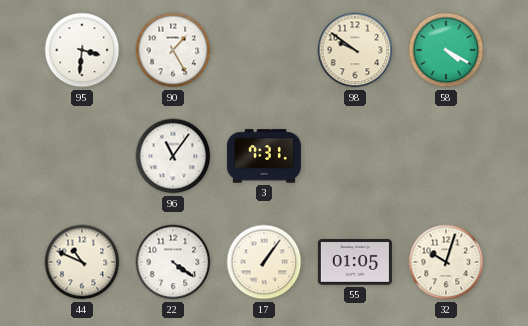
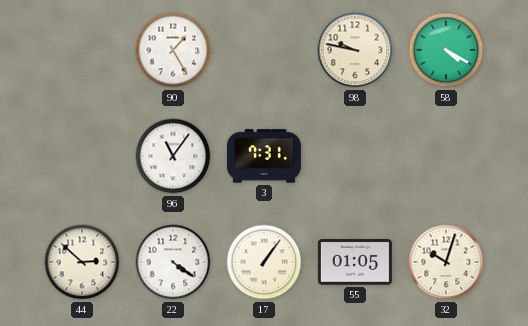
95: 3:31 -> none (82, 50)
98: 9:51 -> 9:47 (355, 50)
44: 10:49 -> 2:52 (82, 262)
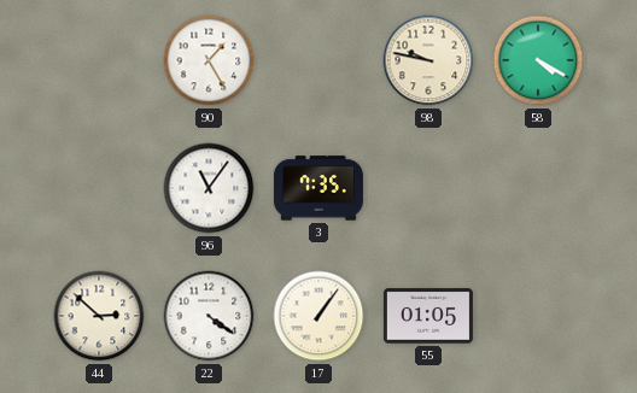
3: 7:31 -> 7:35 (318, 188)
32: 10:03 -> none (446, 262)
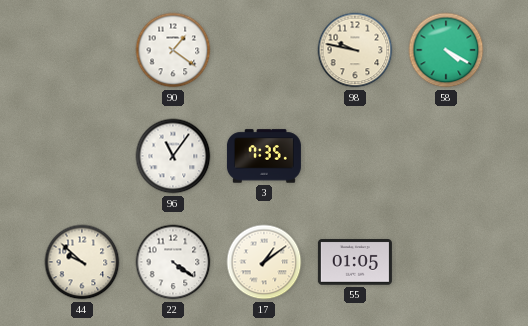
90: 1:25 -> 1:21 (173, 50)
44: 2:52 -> 9:52 (82, 262)
17: 1:06 -> 1:09 (264, 262)
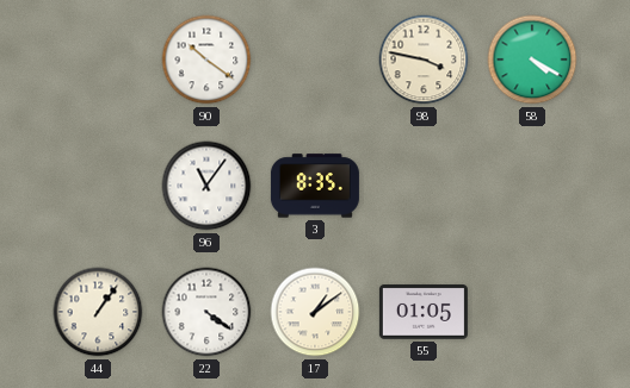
90: 1:21 -> 10:21 (206, 60)
98: 9:47 -> 3:47 (424, 60)
3: 7:35 -> 8:35 (315, 186)
44: 9:52 -> 1:06 (98, 312)
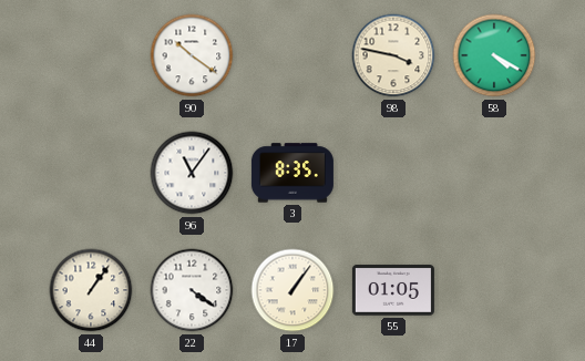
17: 1:09 -> 1:06 (292, 290)
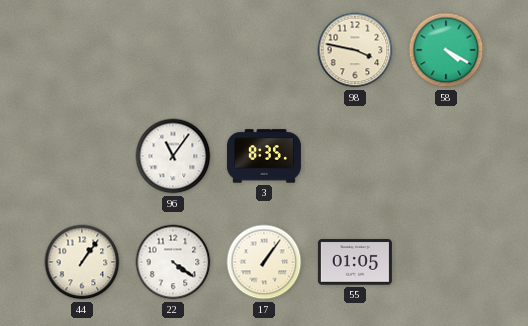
90: 10:21 -> none (192, 55)
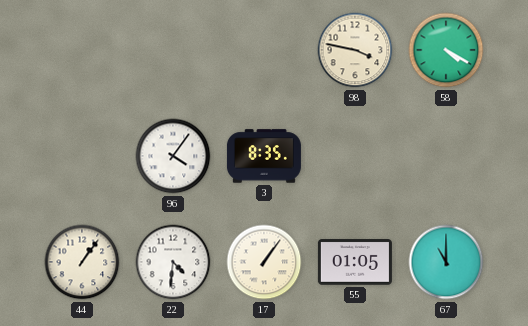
96: 11:06 -> 4:06 (173, 156)
22: 4:21 -> 4:31 (173, 262)
67: none -> 11:00 (446, 262)
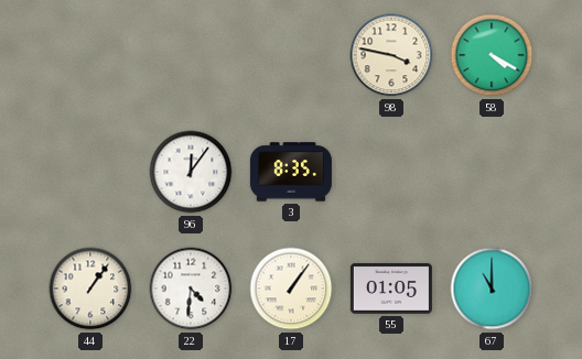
96: 4:06 -> 12:06 (191, 172)
